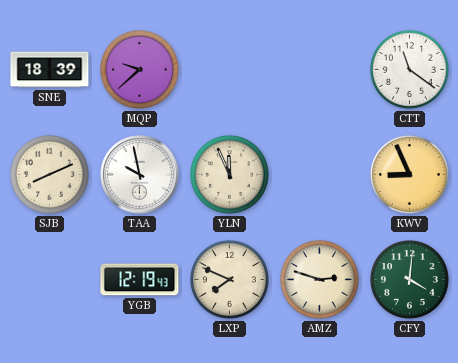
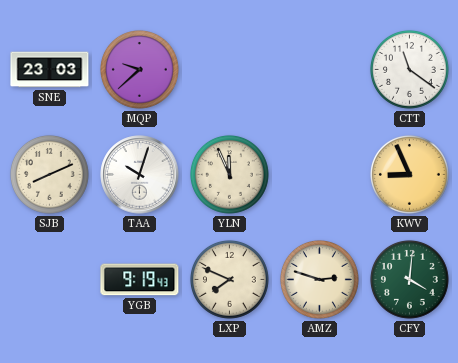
SNE: 18:39 -> 23:03 (50, 70)
TAA: 9:58 -> 10:03 (140, 175)
YGB: 12:19 -> 9:19 (140, 280)
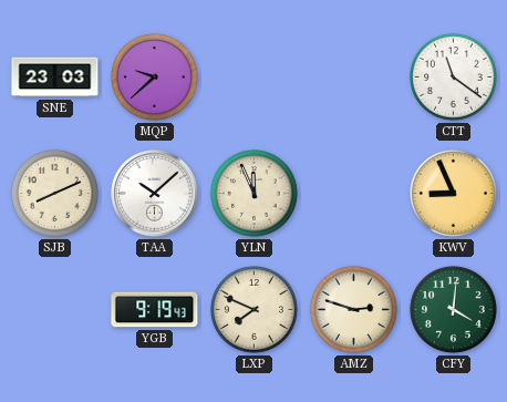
TAA: 10:03 -> 10:08 (155, 194)
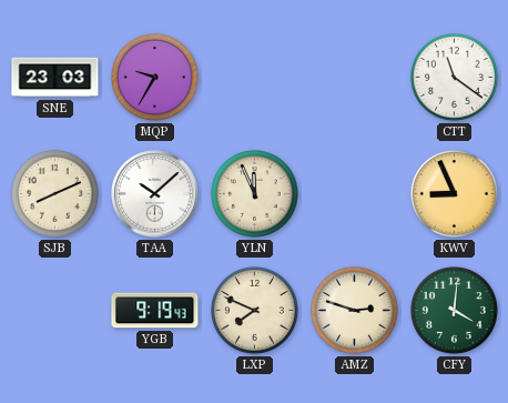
MQP: 9:38 -> 9:35 (154, 77)
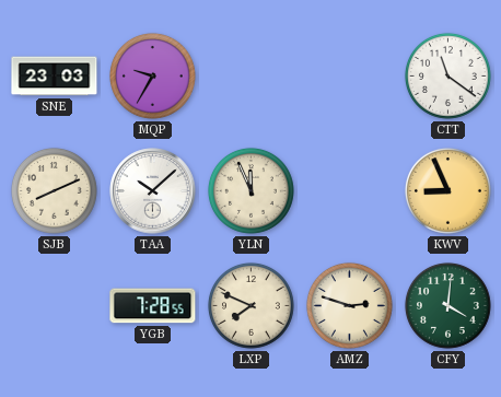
YGB: 9:19 -> 7:28 (153, 306)
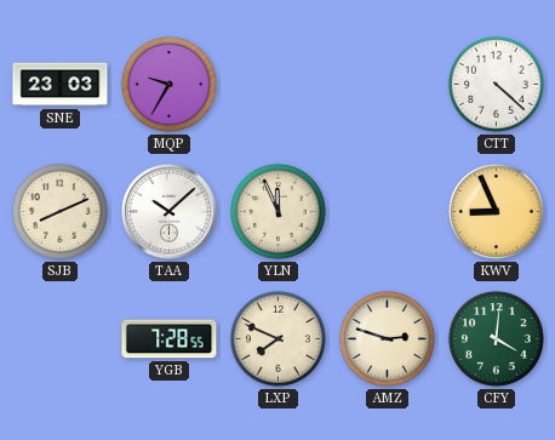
CTT: 11:21 -> 4:22 (496, 84)
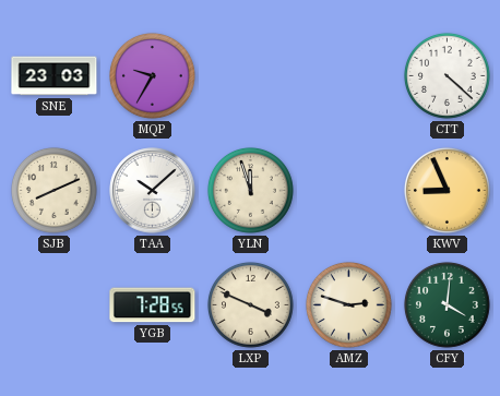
YLN: 11:56 -> 11:57 (250, 190)
LXP: 7:49 -> 3:49 (250, 304)
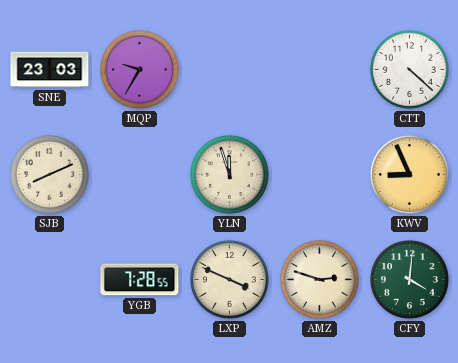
TAA: 10:08 -> none (153, 191)
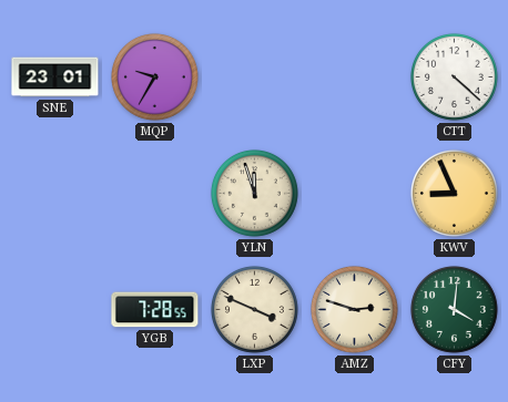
SNE: 23:03 -> 23:01 (55, 78)
SJB: 8:11 -> none (49, 174)
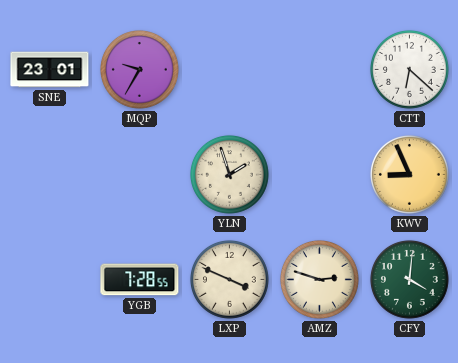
CTT: 4:22 -> 6:22 (409, 69)
YLN: 11:57 -> 1:57 (229, 174)
